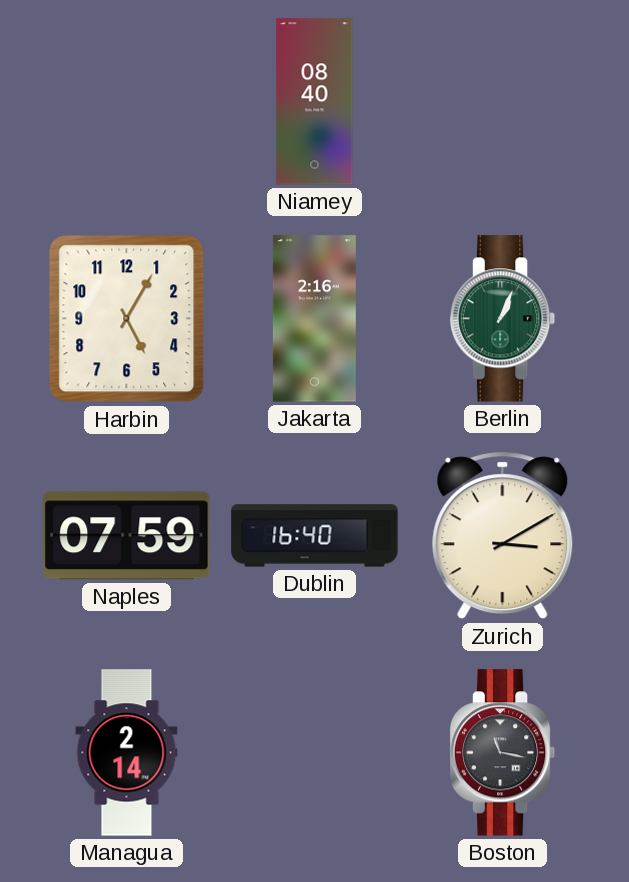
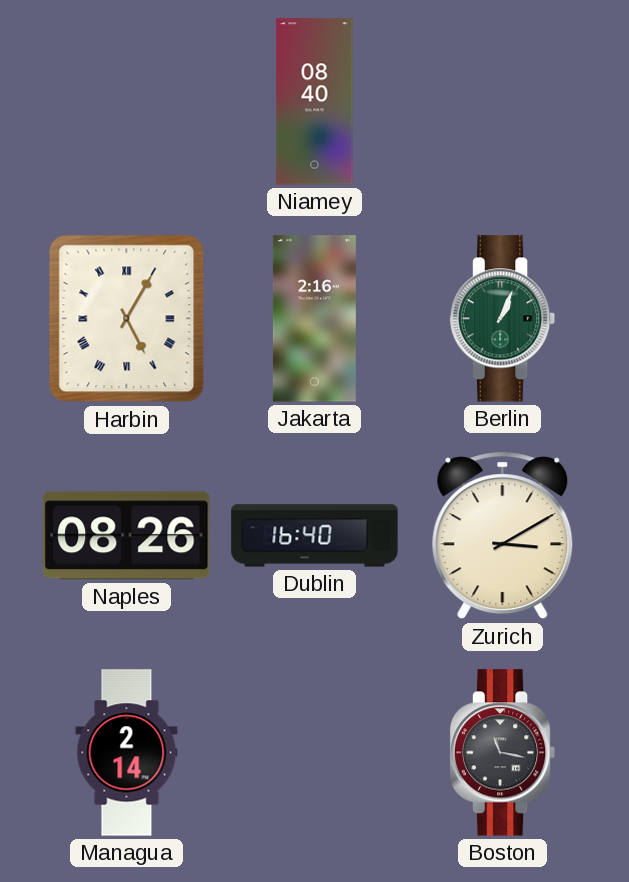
Harbin numerals: Arabic -> Roman (127, 319)
Naples: 07:59 -> 08:26 (127, 536)
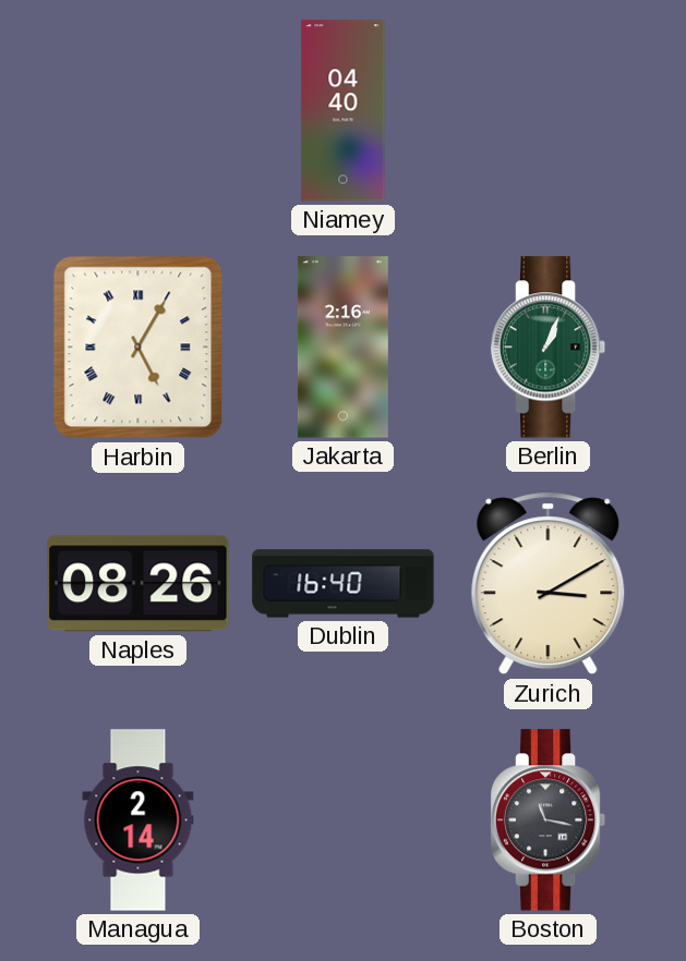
Niamey: 08:40 -> 04:40 (344, 111)
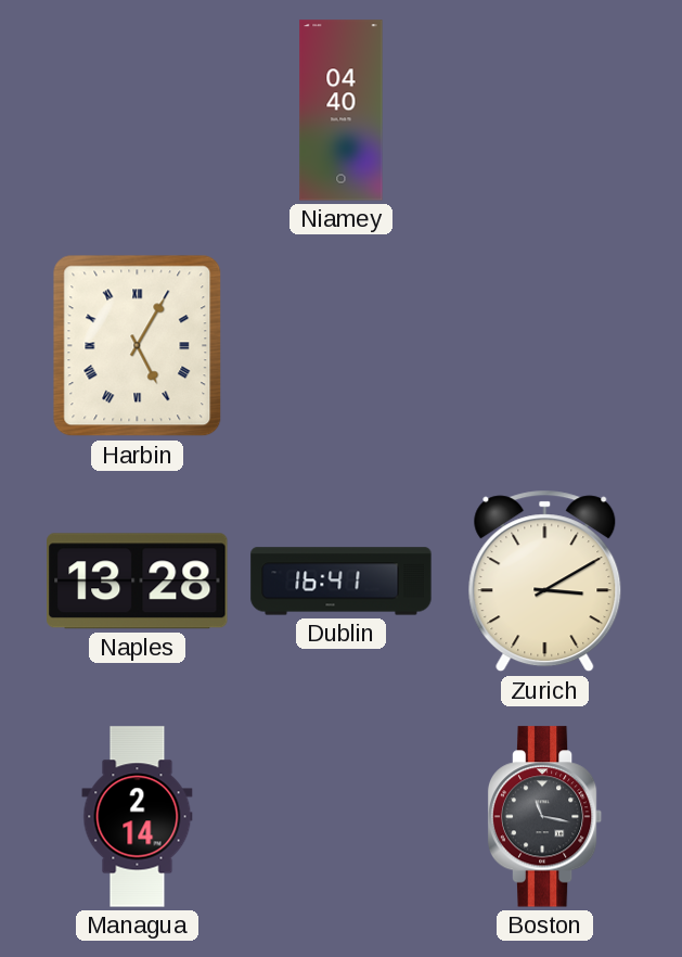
Jakarta: 2:16 -> none (342, 348)
Berlin: 1:04 -> none (549, 348)
Naples: 08:26 -> 13:28 (138, 582)
Dublin: 16:40 -> 16:41 (342, 582)
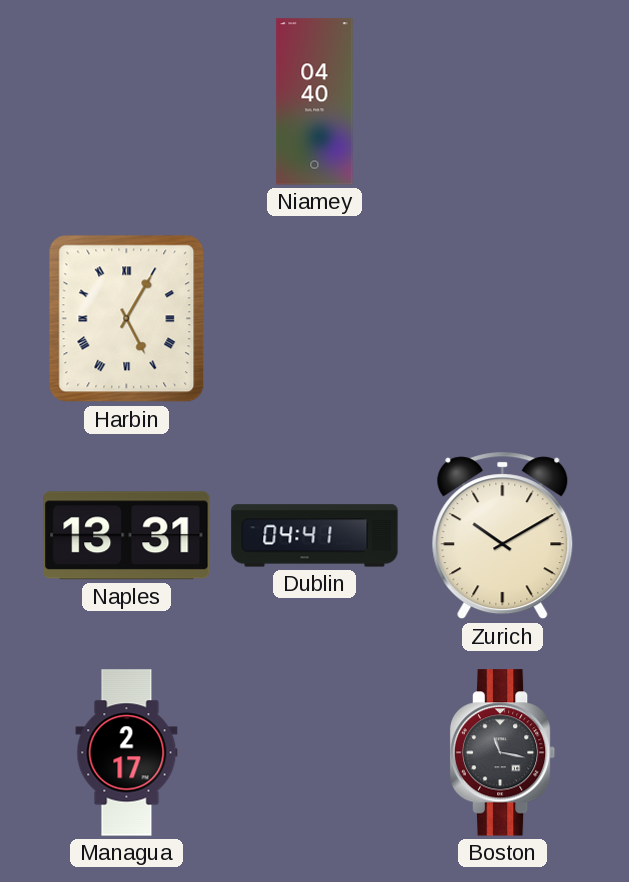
Naples: 13:28 -> 13:31 (127, 536)
Dublin: 16:41 -> 04:41 (315, 536)
Zurich: 3:10 -> 10:10 (503, 536)
Managua: 2:14 -> 2:17 (127, 753)
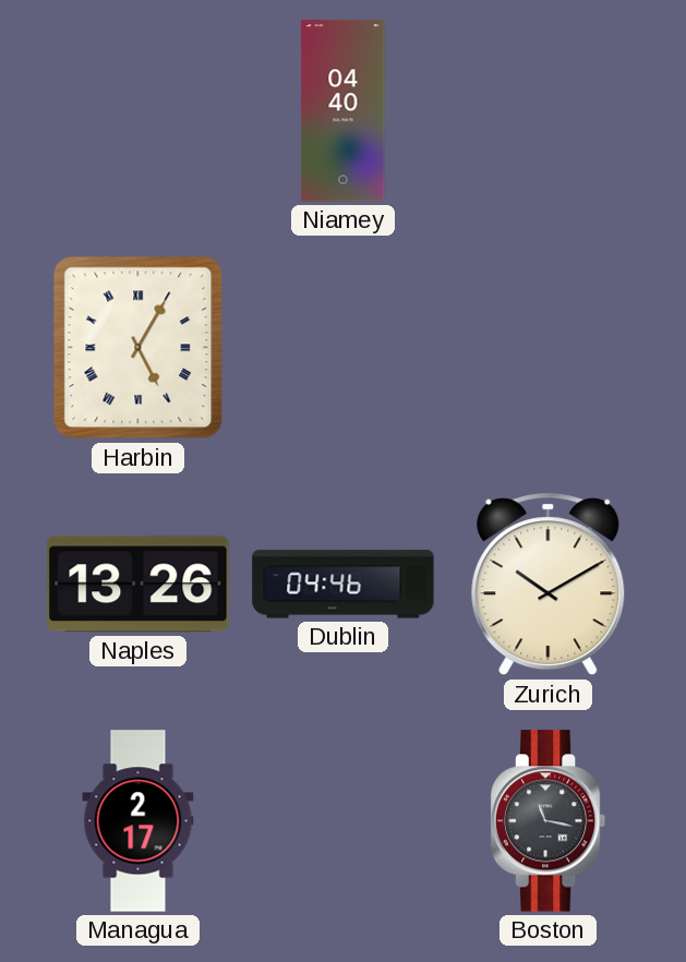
Naples: 13:31 -> 13:26 (139, 585)
Dublin: 04:41 -> 04:46 (344, 585)
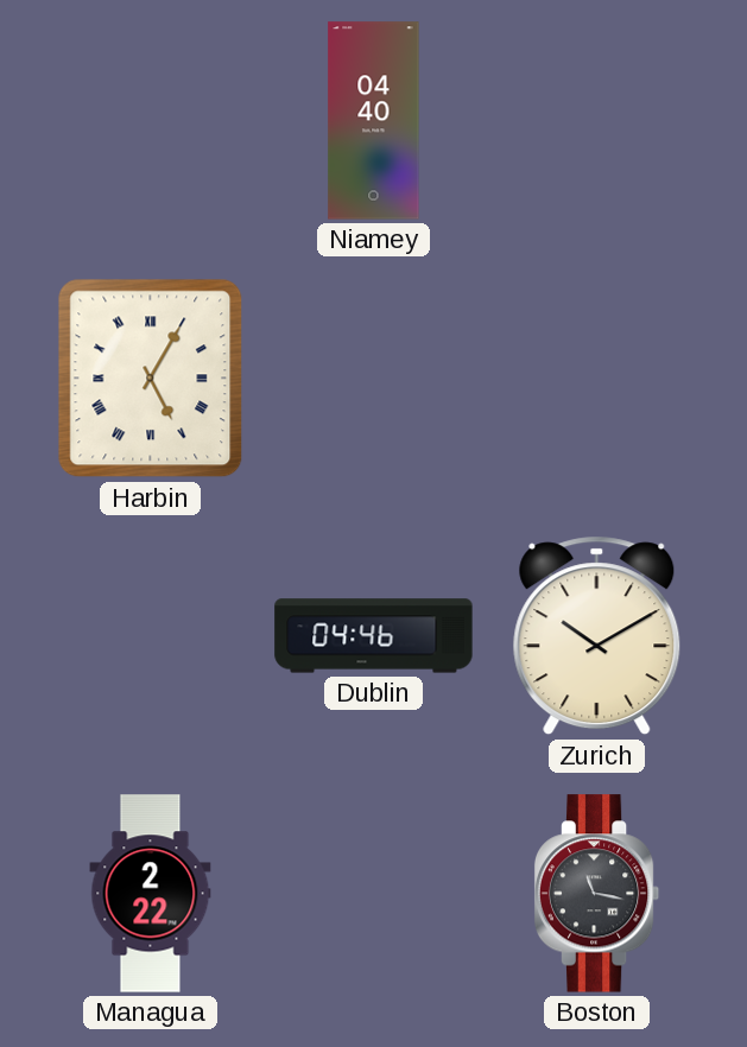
Naples: 13:26 -> none (139, 585)
Managua: 2:17 -> 2:22 (151, 894)
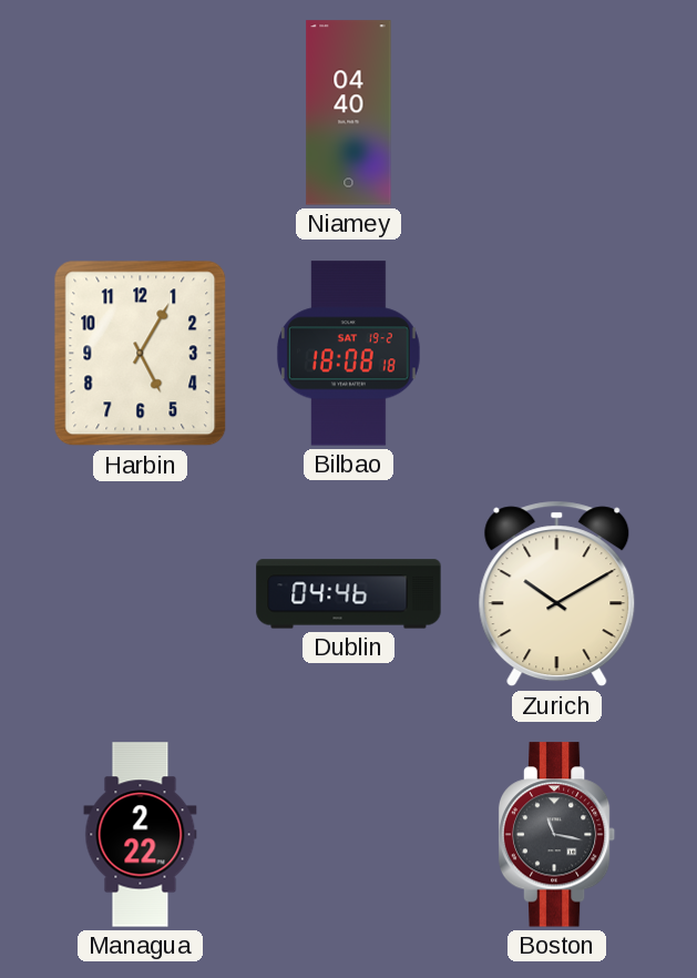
Harbin numerals: Roman -> Arabic (141, 354)
Bilbao: none -> 18:08 (348, 354)
